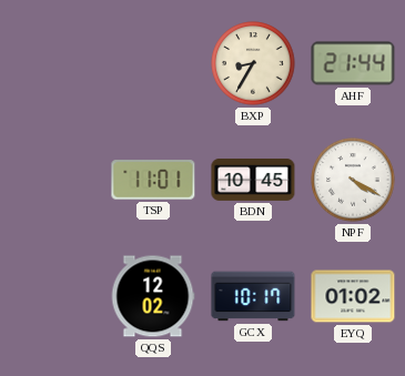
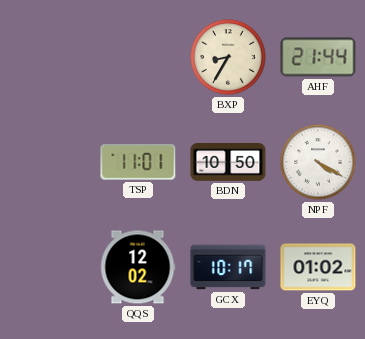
BDN: 10:45 -> 10:50 (228, 162)
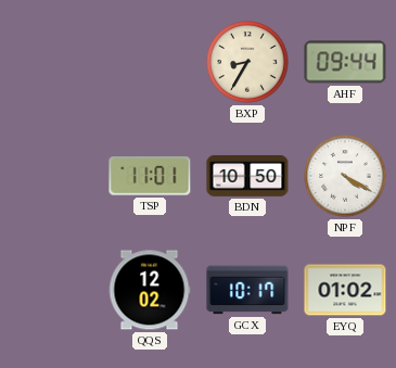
AHF: 21:44 -> 09:44 (345, 62)
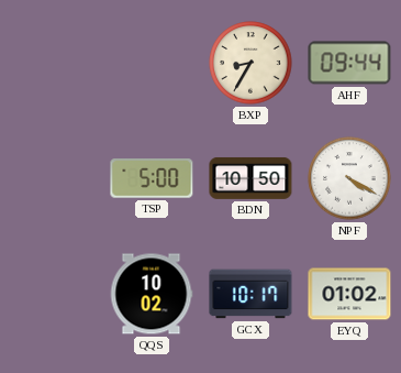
TSP: 11:01 -> 5:00 (152, 178)
QQS: 12:02 -> 10:02 (152, 294)
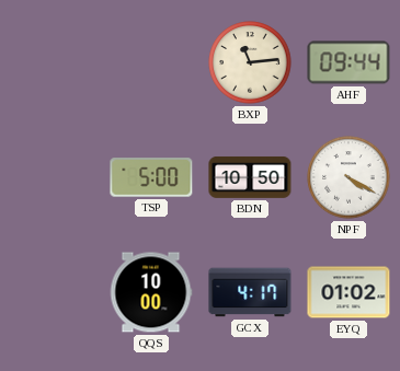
BXP: 8:35 -> 11:14 (250, 62)
QQS: 10:02 -> 10:00 (151, 292)
GCX: 10:17 -> 4:17 (250, 292)
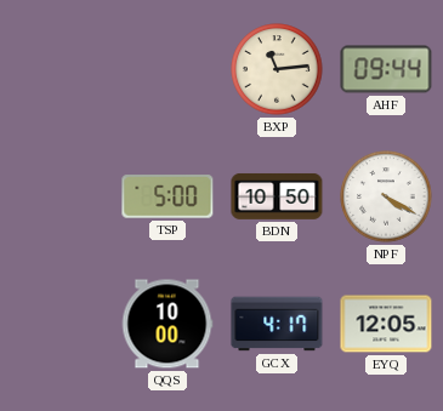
EYQ: 01:02 -> 12:05 (386, 324)
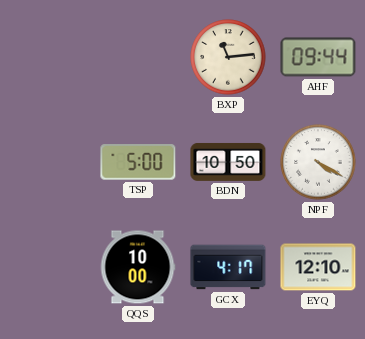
EYQ: 12:05 -> 12:10 (318, 267)
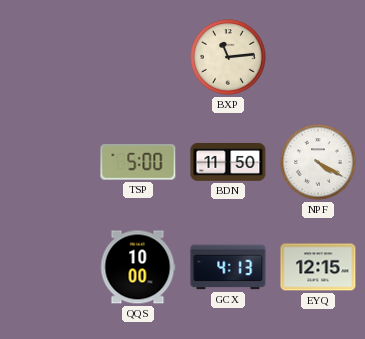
AHF: 09:44 -> none (318, 57)
BDN: 10:50 -> 11:50 (228, 162)
GCX: 4:17 -> 4:13 (228, 267)
EYQ: 12:10 -> 12:15 (318, 267)
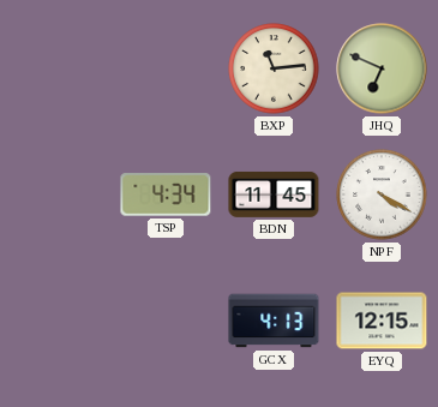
JHQ: none -> 6:49 (382, 68)
TSP: 5:00 -> 4:34 (166, 194)
BDN: 11:50 -> 11:45 (274, 194)
QQS: 10:00 -> none (138, 267)
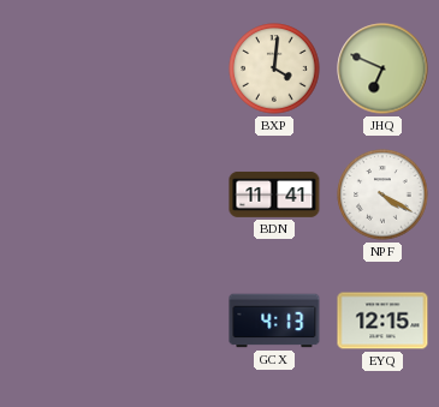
BXP: 11:14 -> 4:01 (274, 68)
TSP: 4:34 -> none (166, 194)
BDN: 11:45 -> 11:41 (274, 194)
